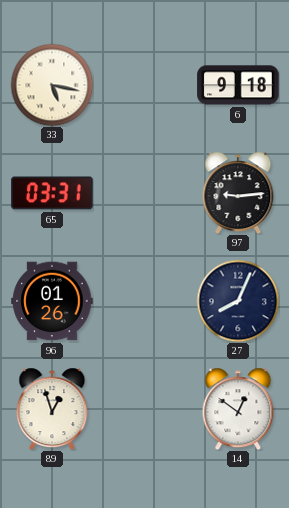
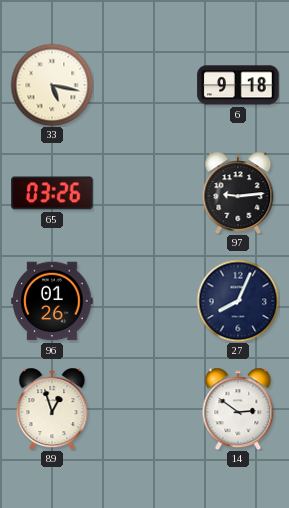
65: 03:31 -> 03:26 (52, 193)
14: 12:51 -> 2:51 (238, 409)
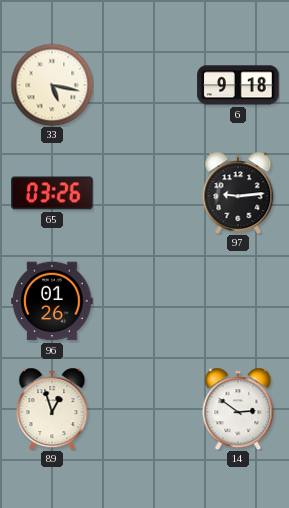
27: 8:04 -> none (238, 301)
